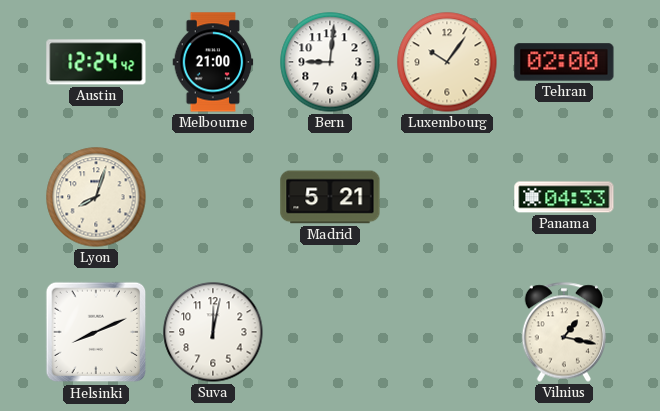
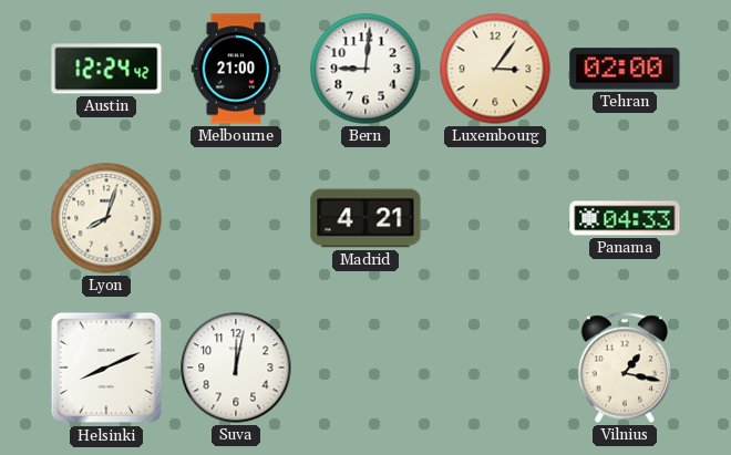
Luxembourg: 10:06 -> 3:06 (495, 69)
Madrid: 5:21 -> 4:21 (365, 218)
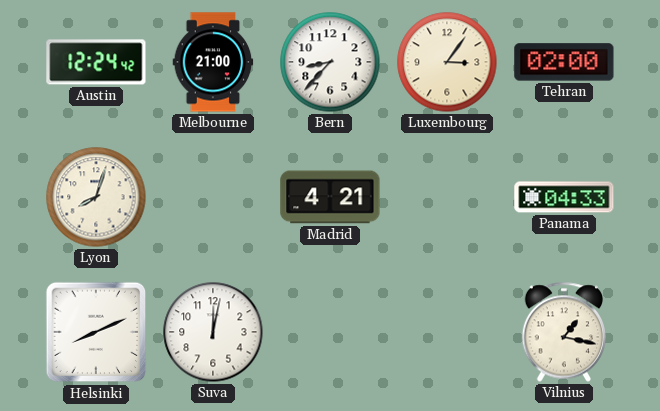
Bern: 9:01 -> 8:37 (330, 62)
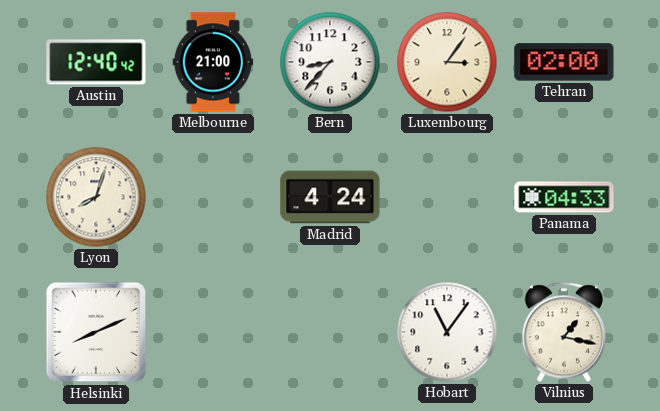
Austin: 12:24 -> 12:40 (96, 62)
Madrid: 4:21 -> 4:24 (330, 197)
Suva: 12:02 -> none (213, 332)
Hobart: none -> 11:06 (447, 332)
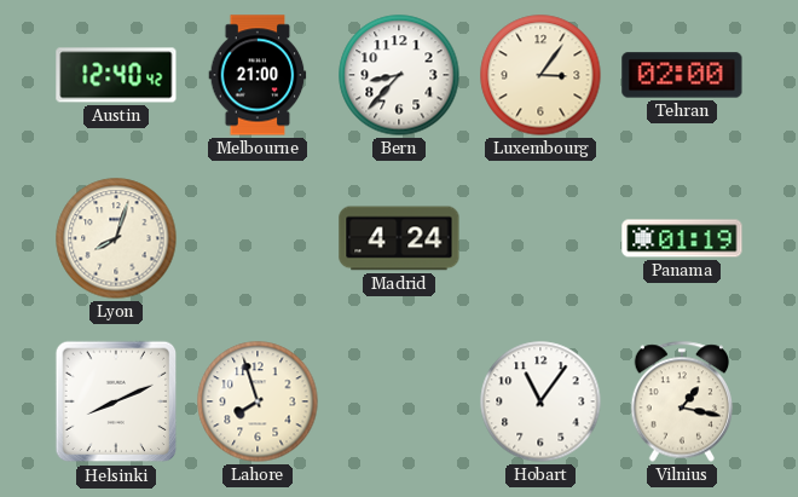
Panama: 04:33 -> 01:19 (682, 238)
Lahore: none -> 7:57 (258, 401)
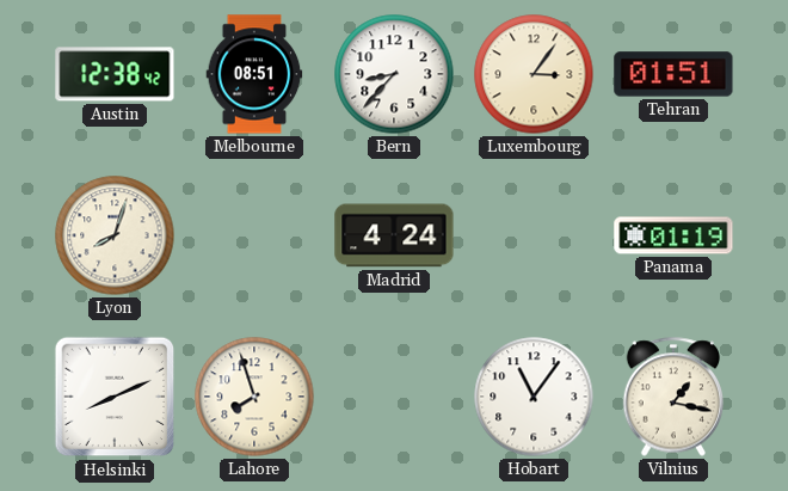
Austin: 12:40 -> 12:38 (115, 74)
Melbourne: 21:00 -> 08:51 (254, 74)
Tehran: 02:00 -> 01:51 (673, 74)
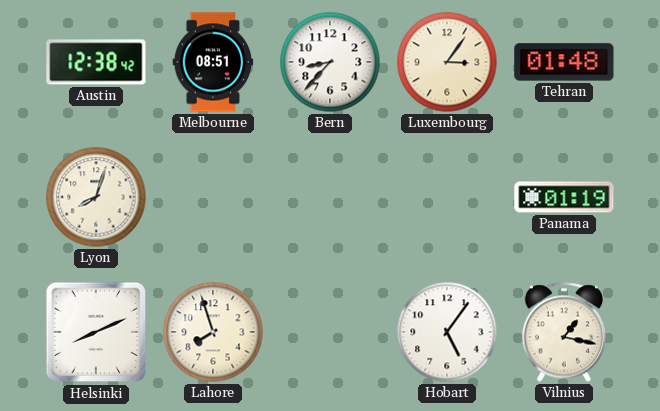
Tehran: 01:51 -> 01:48 (564, 62)
Madrid: 4:24 -> none (394, 235)
Hobart: 11:06 -> 5:06 (447, 332)
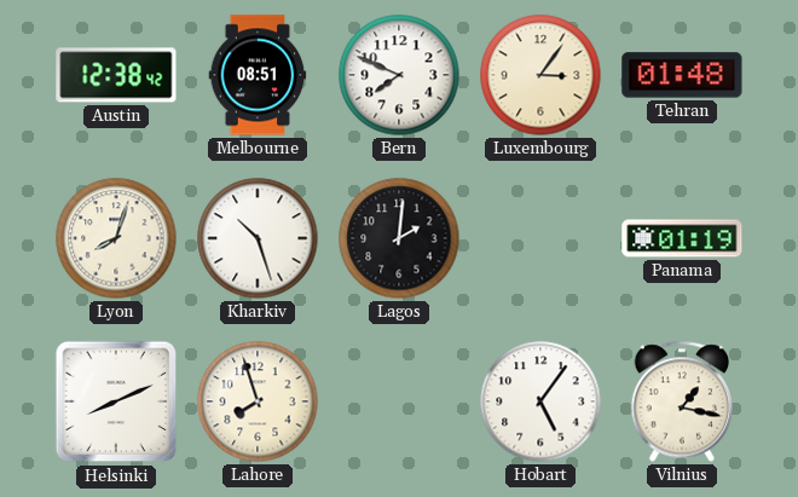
Bern: 8:37 -> 7:49 (399, 75)
Kharkiv: none -> 10:27 (258, 238)
Lagos: none -> 2:01 (399, 238)
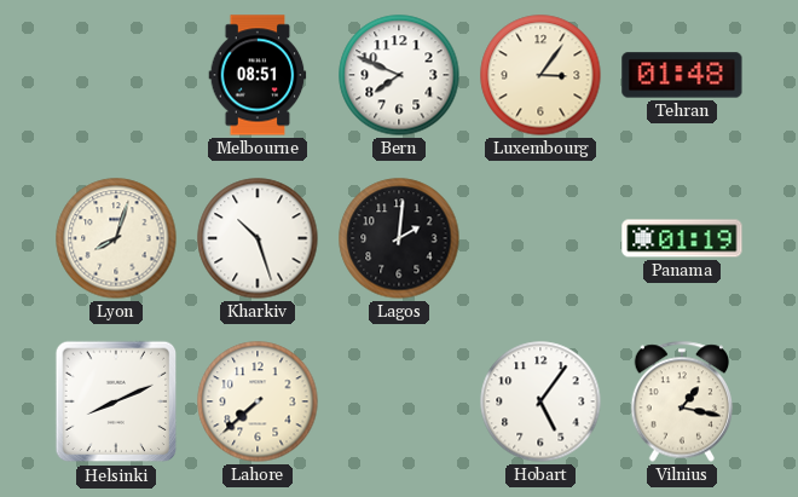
Austin: 12:38 -> none (116, 75)
Lahore: 7:57 -> 7:38 (258, 401)
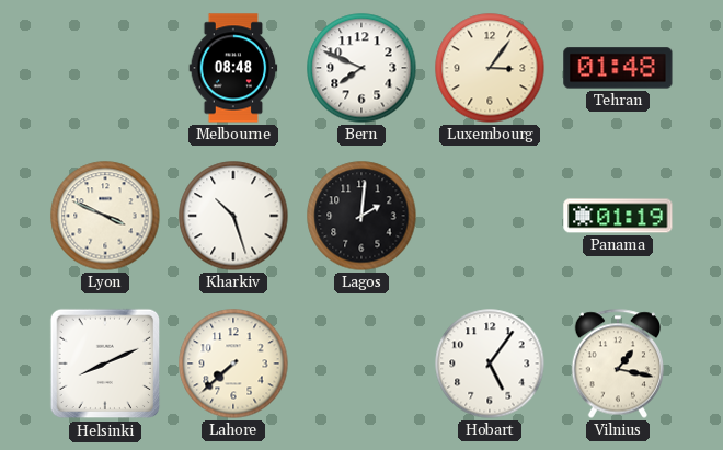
Melbourne: 08:51 -> 08:48 (233, 68)
Lyon: 8:03 -> 3:49 (105, 216)
